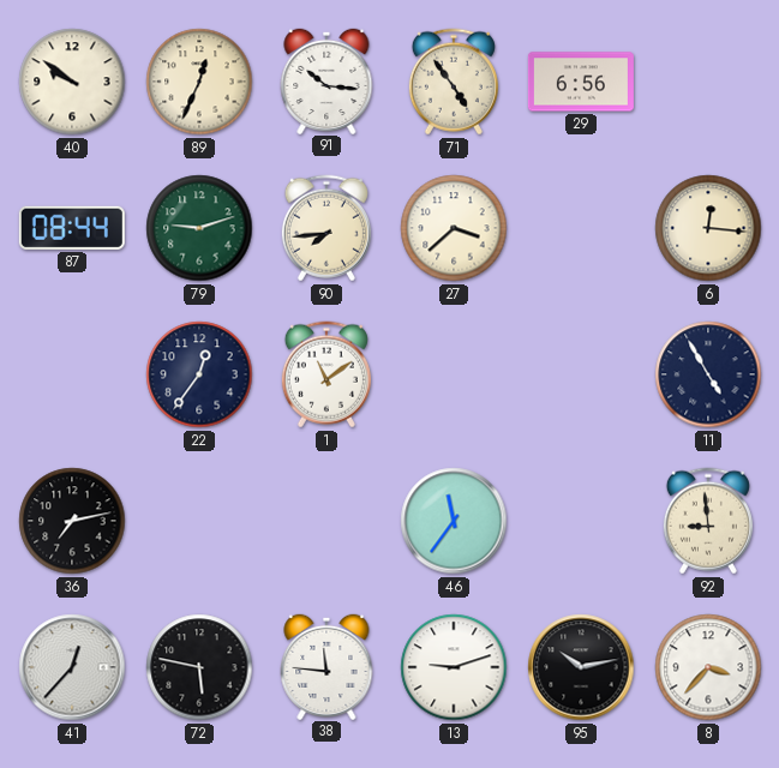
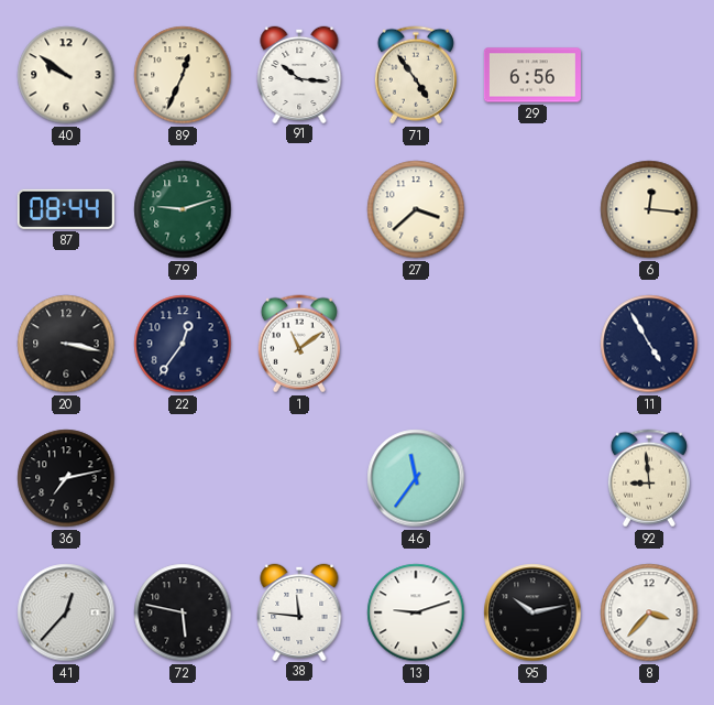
90: 7:44 -> none (326, 228)
20: none -> 3:17 (66, 344)
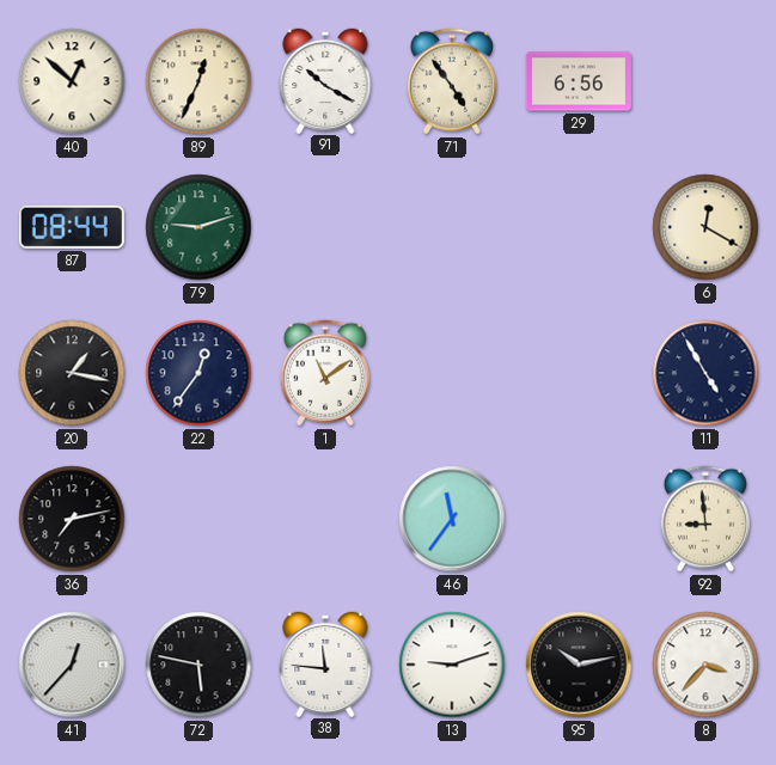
40: 9:51 -> 12:52 (72, 81)
91: 10:16 -> 10:20 (325, 80)
27: 3:38 -> none (416, 209)
6: 12:16 -> 12:20 (705, 227)
20: 3:17 -> 1:17 (72, 373)
